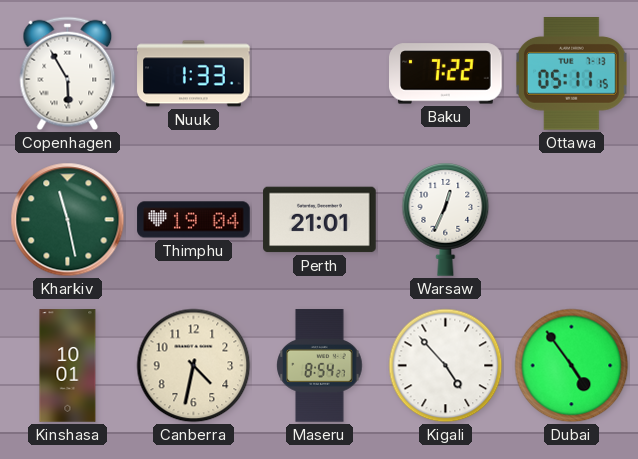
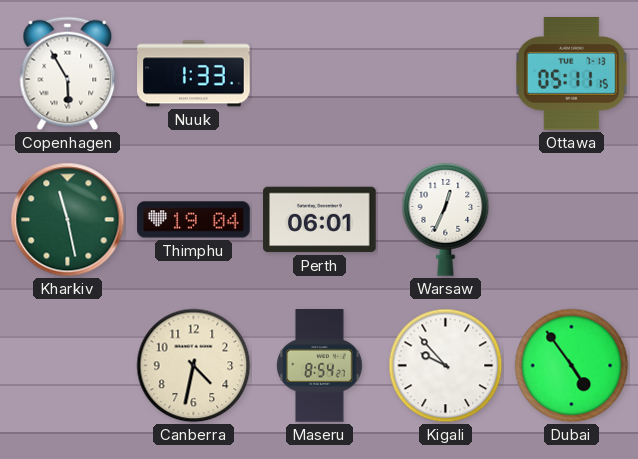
Baku: 7:22 -> none (446, 74)
Perth: 21:01 -> 06:01 (320, 220)
Kinshasa: 10:01 -> none (68, 366)
Kigali: 4:53 -> 9:53 (446, 366)
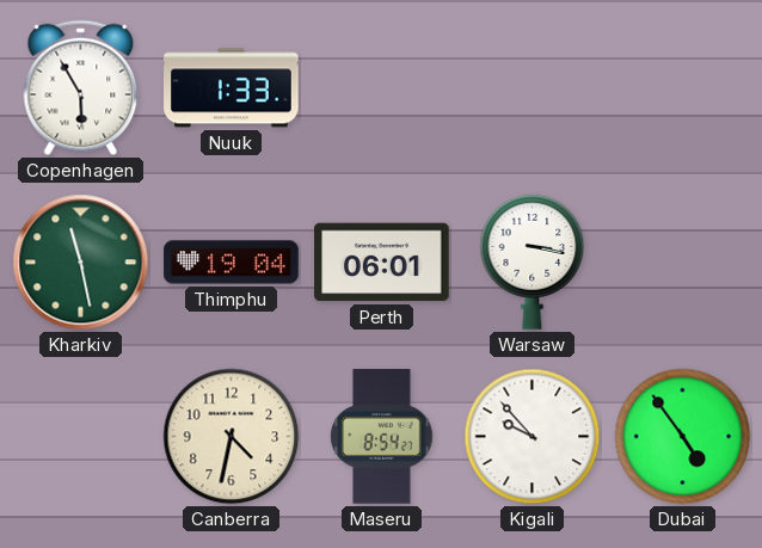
Ottawa: 05:11 -> none (572, 74)
Warsaw: 12:34 -> 3:17 (533, 263)
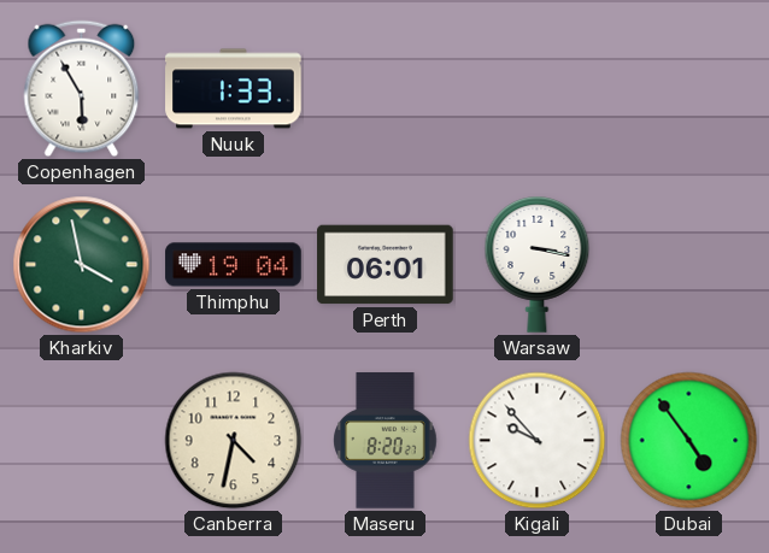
Kharkiv: 11:28 -> 3:58 (82, 265)
Maseru: 8:54 -> 8:20 (386, 441)
